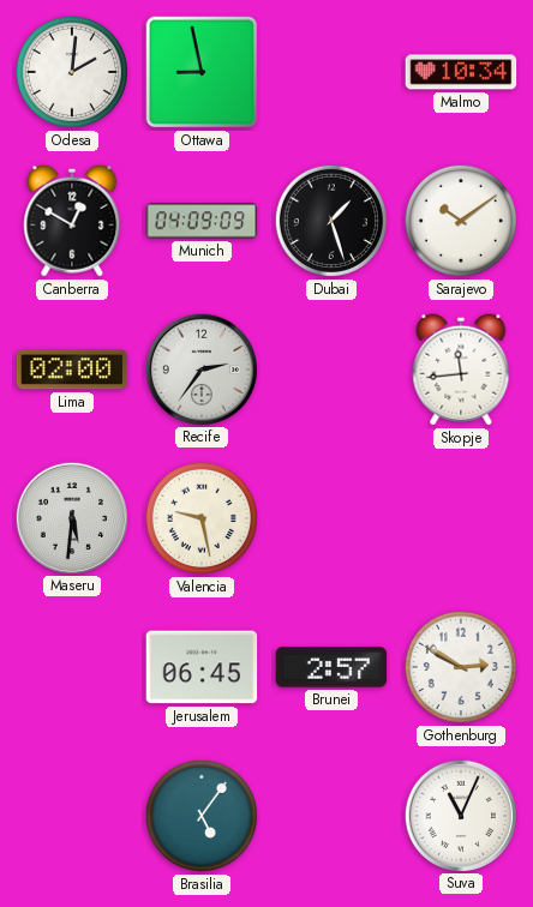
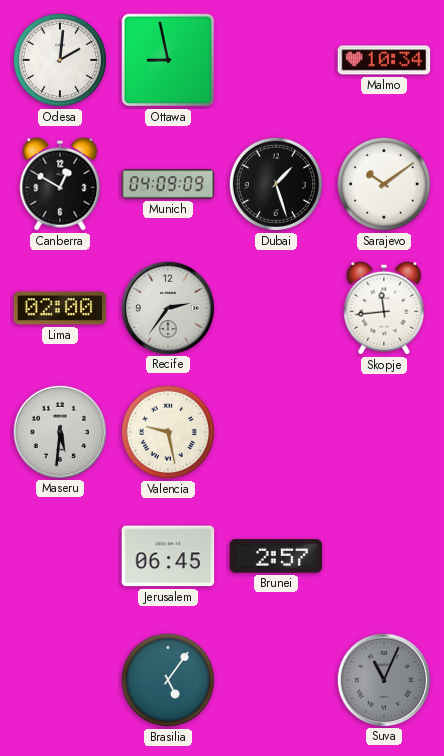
Gothenburg: 2:50 -> none (461, 667)
Suva dial: white -> grey (383, 679)
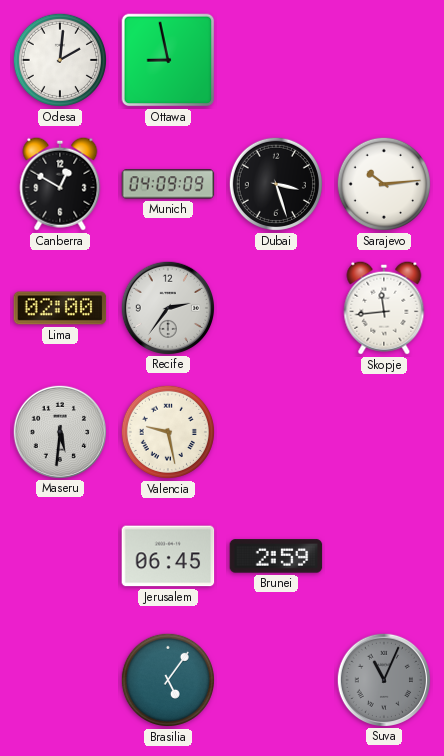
Malmo: 10:34 -> none (384, 60)
Dubai: 1:27 -> 3:27 (276, 184)
Sarajevo: 10:09 -> 10:14 (384, 184)
Brunei: 2:57 -> 2:59 (276, 556)
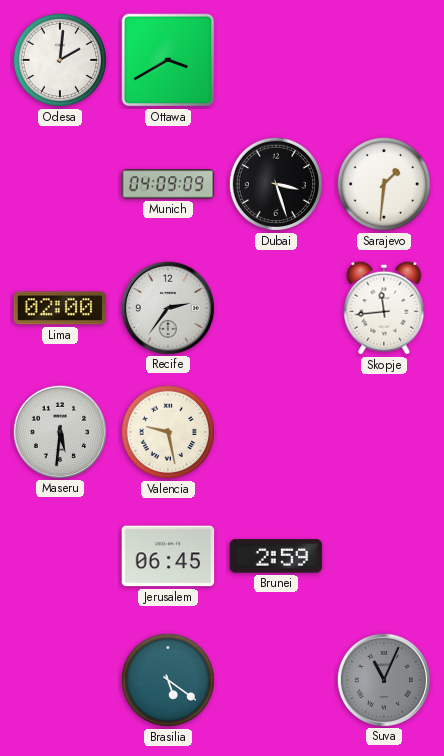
Ottawa: 8:58 -> 3:40 (168, 60)
Canberra: 12:50 -> none (60, 184)
Sarajevo: 10:14 -> 1:31 (384, 184)
Brasilia: 5:06 -> 5:21 (168, 680)
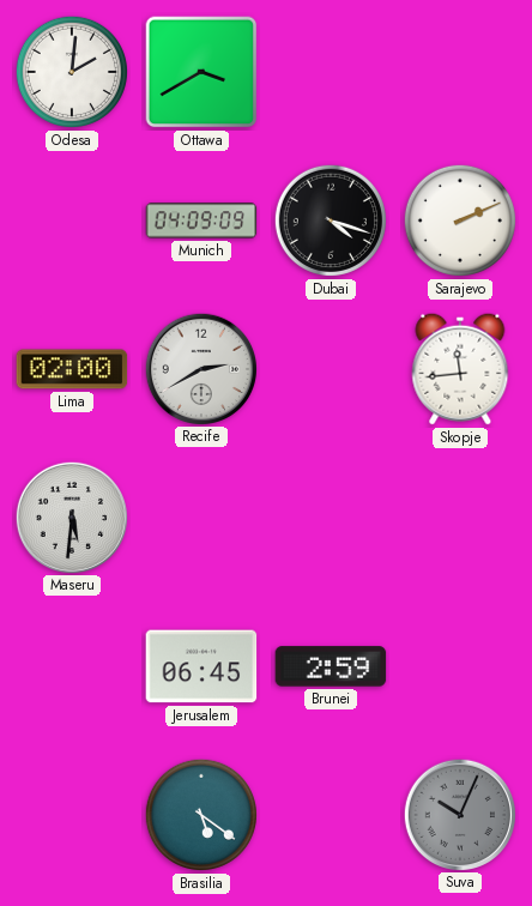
Dubai: 3:27 -> 4:18 (331, 221)
Sarajevo: 1:31 -> 2:11 (460, 221)
Recife: 2:36 -> 2:40 (200, 368)
Valencia: 9:28 -> none (168, 432)
Suva: 11:04 -> 10:04 (459, 814)
